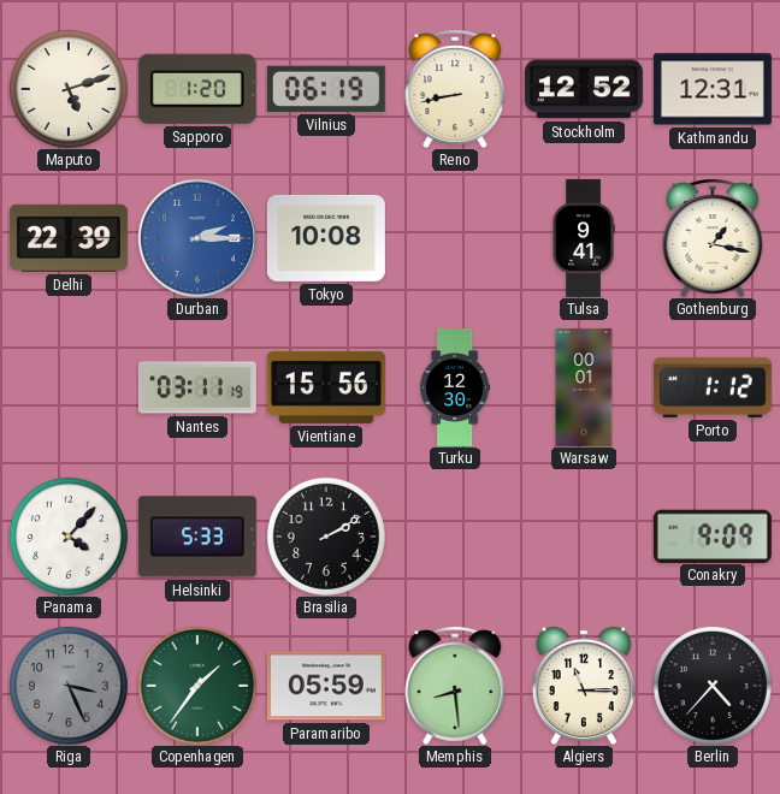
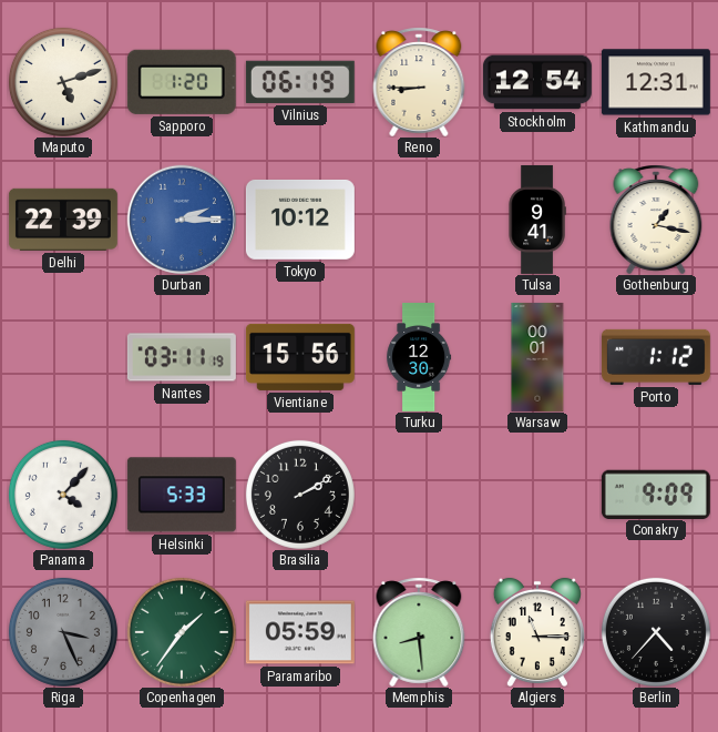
Reno: 8:43 -> 8:45 (419, 82)
Stockholm: 12:52 -> 12:54 (537, 82)
Tokyo: 10:08 -> 10:12 (300, 220)
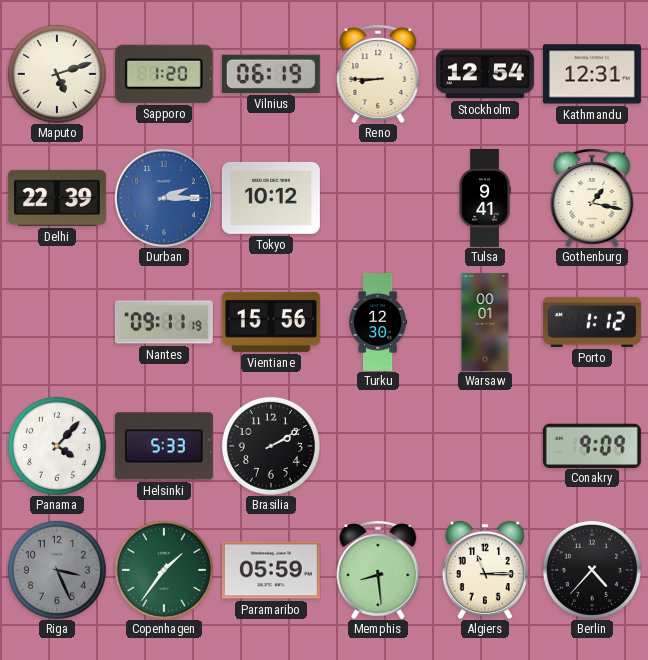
Nantes: 03:11 -> 09:11 (164, 322)
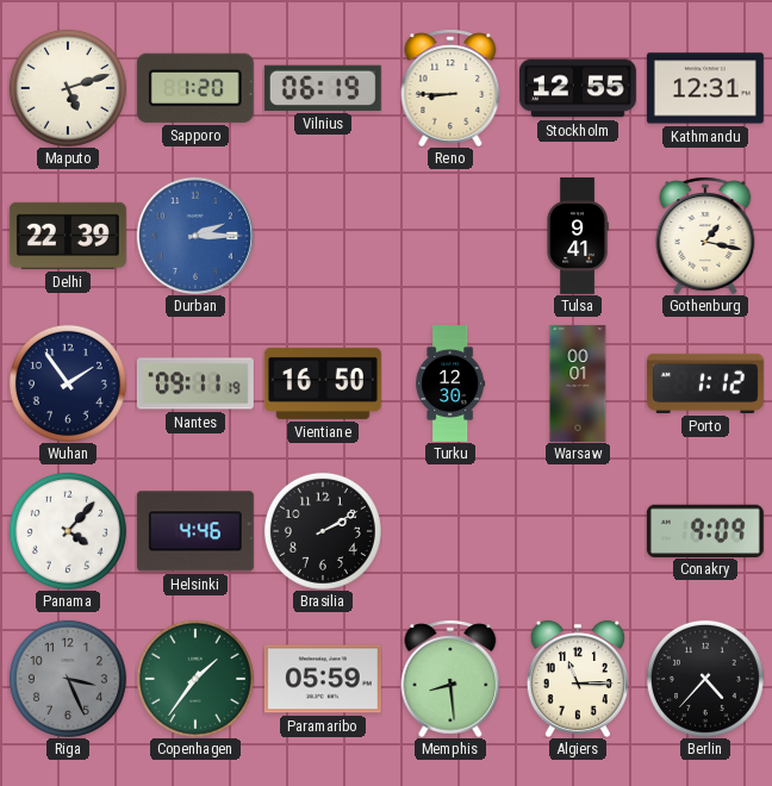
Stockholm: 12:54 -> 12:55 (578, 88)
Tokyo: 10:12 -> none (271, 198)
Wuhan: none -> 1:54 (68, 383)
Vientiane: 15:56 -> 16:50 (323, 383)
Helsinki: 5:33 -> 4:46 (195, 531)
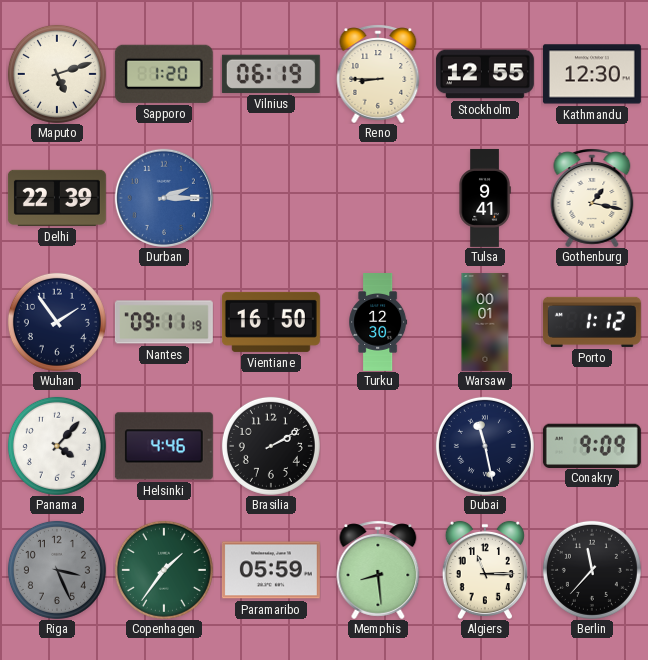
Kathmandu: 12:31 -> 12:30 (592, 74)
Dubai: none -> 11:28 (485, 446)
Berlin: 4:37 -> 11:37 (592, 570)
